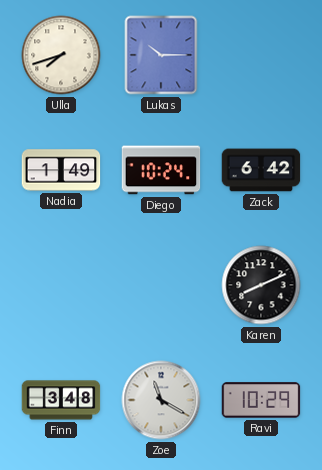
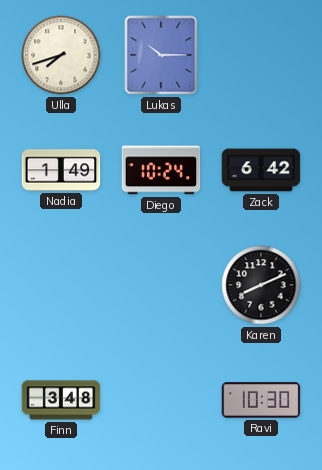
Zoe: 11:20 -> none (161, 400)
Ravi: 10:29 -> 10:30 (261, 400)
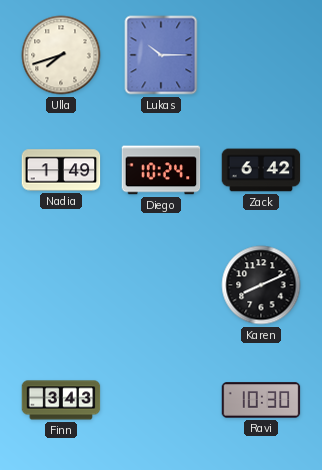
Finn: 3:48 -> 3:43 (61, 400)
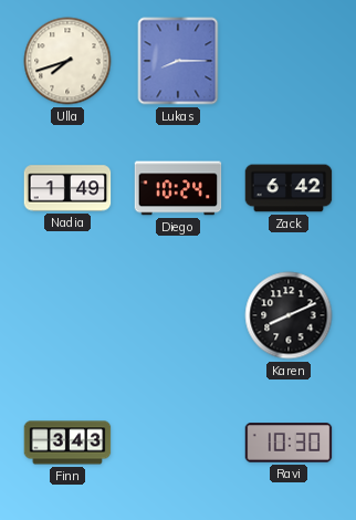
Lukas: 10:15 -> 8:15 (178, 61)
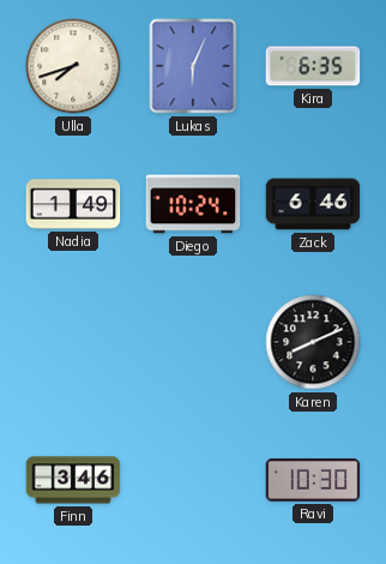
Lukas: 8:15 -> 6:04 (193, 66)
Kira: none -> 6:35 (313, 66)
Zack: 6:42 -> 6:46 (313, 204)
Finn: 3:43 -> 3:46 (73, 480)
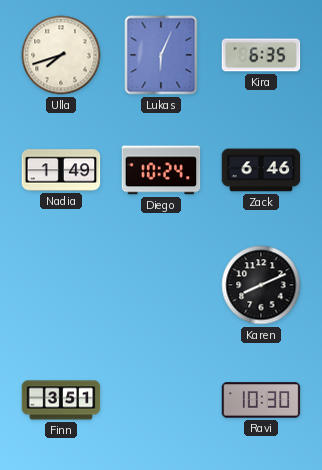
Finn: 3:46 -> 3:51 (61, 400)
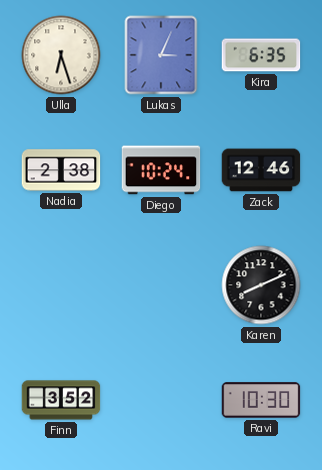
Ulla: 7:42 -> 6:27 (61, 55)
Lukas: 6:04 -> 3:04 (161, 55)
Nadia: 1:49 -> 2:38 (61, 170)
Zack: 6:46 -> 12:46 (261, 170)
Finn: 3:51 -> 3:52 (61, 400)
